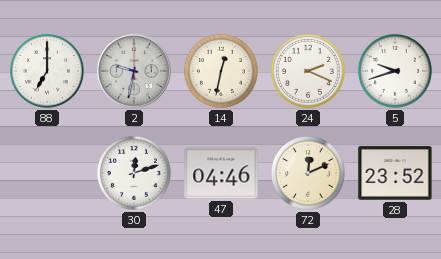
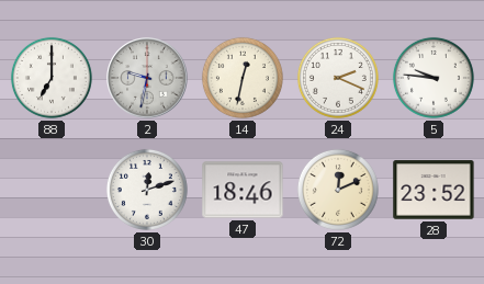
5: 9:42 -> 9:46 (434, 78)
47: 04:46 -> 18:46 (243, 190)
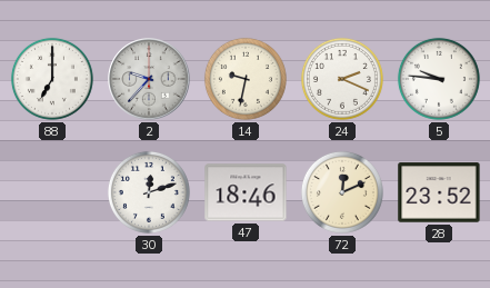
2: 9:32 -> 9:37 (149, 79)
14: 12:32 -> 9:32 (246, 79)
